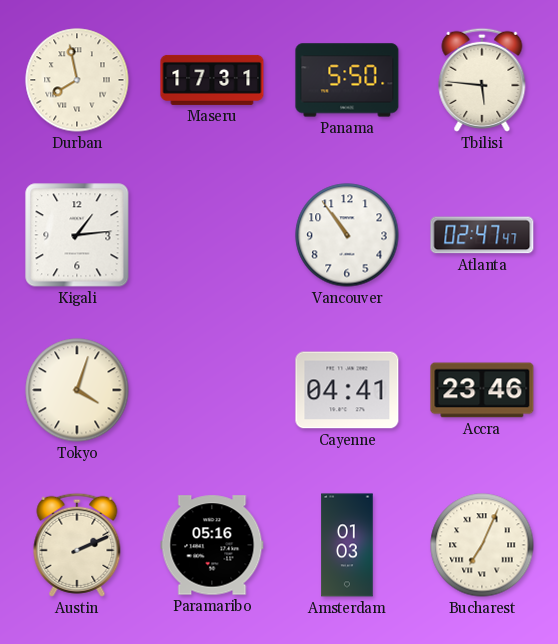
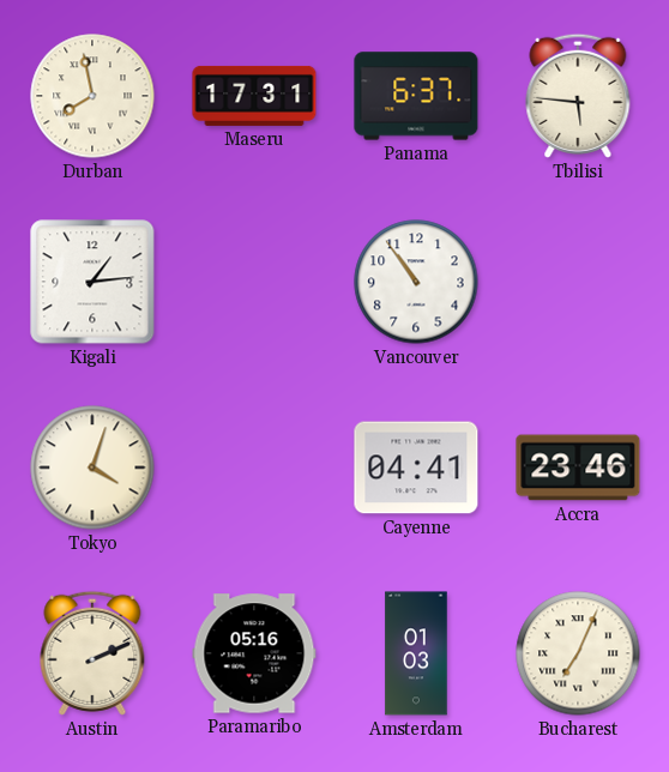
Panama: 5:50 -> 6:37 (416, 96)
Atlanta: 02:47 -> none (482, 235)
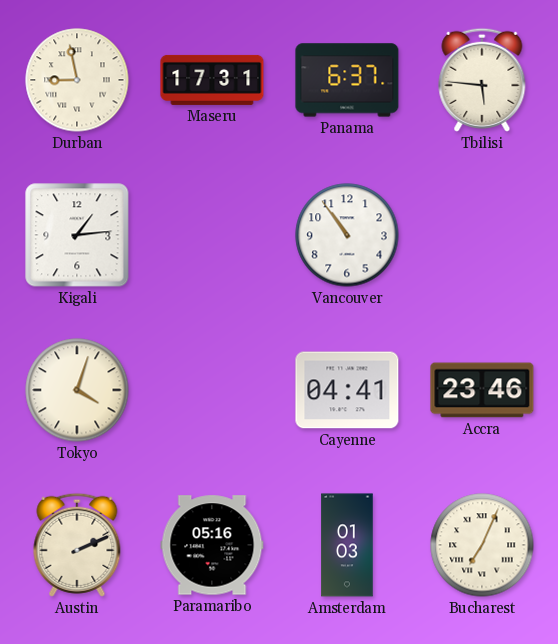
Durban: 7:58 -> 8:58 (77, 80)
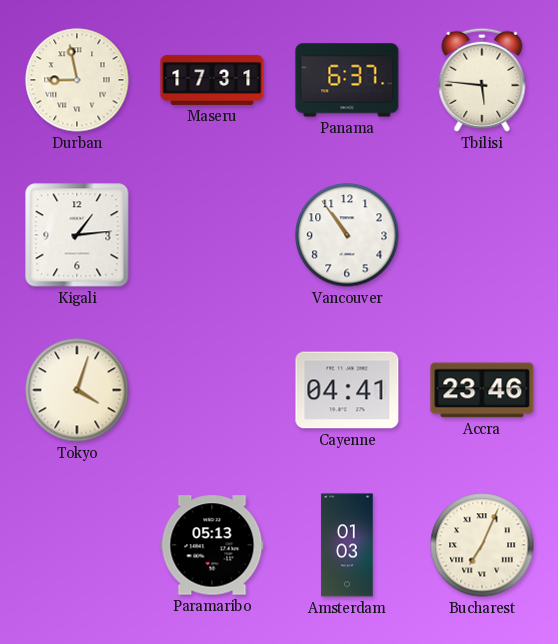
Austin: 2:11 -> none (77, 545)
Paramaribo: 05:16 -> 05:13 (212, 545)
